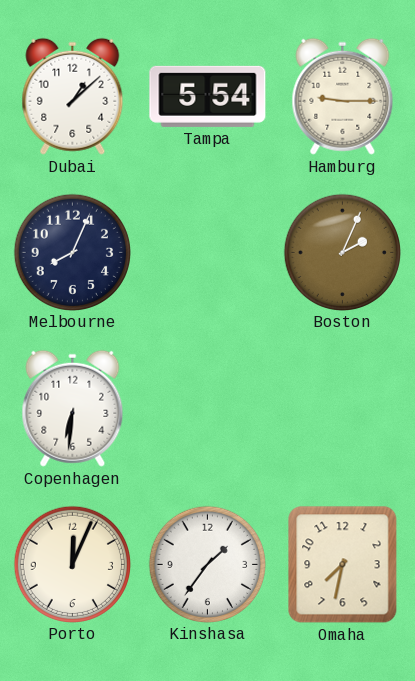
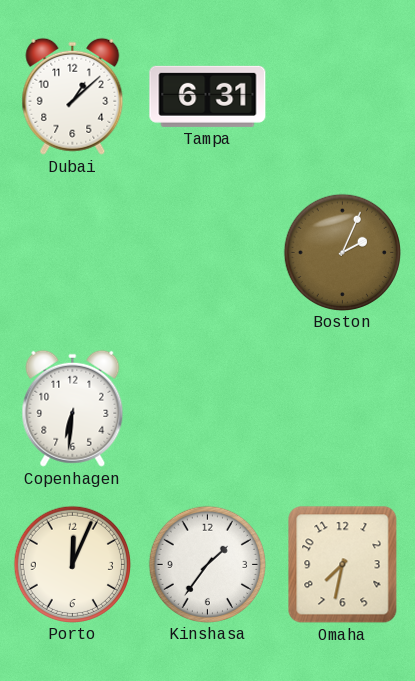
Tampa: 5:54 -> 6:31 (208, 96)
Hamburg: 9:15 -> none (343, 96)
Melbourne: 8:04 -> none (72, 252)
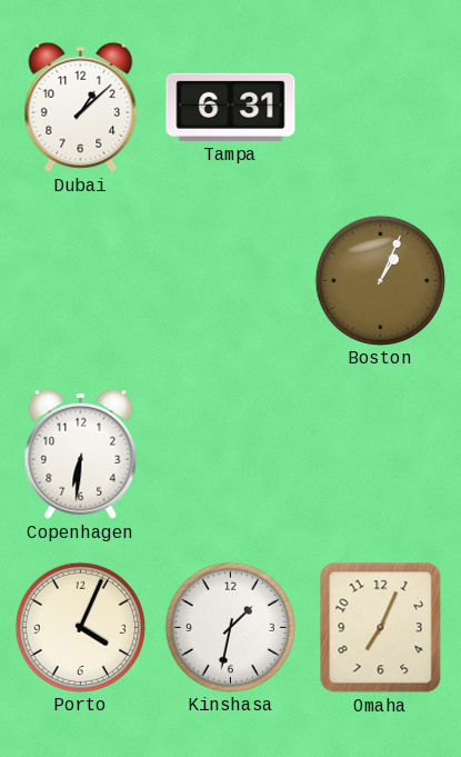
Boston: 2:04 -> 1:04 (380, 280)
Porto: 12:04 -> 4:04 (80, 627)
Kinshasa: 1:36 -> 1:32 (230, 627)
Omaha: 7:32 -> 7:04 (381, 628)
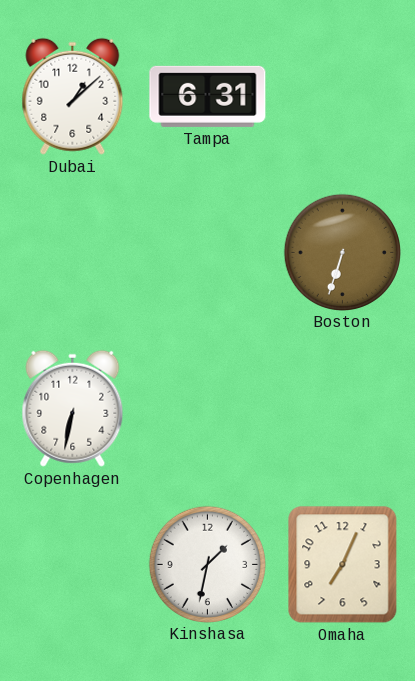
Boston: 1:04 -> 6:33 (342, 252)
Copenhagen: 6:31 -> 6:32 (73, 408)
Porto: 4:04 -> none (80, 627)
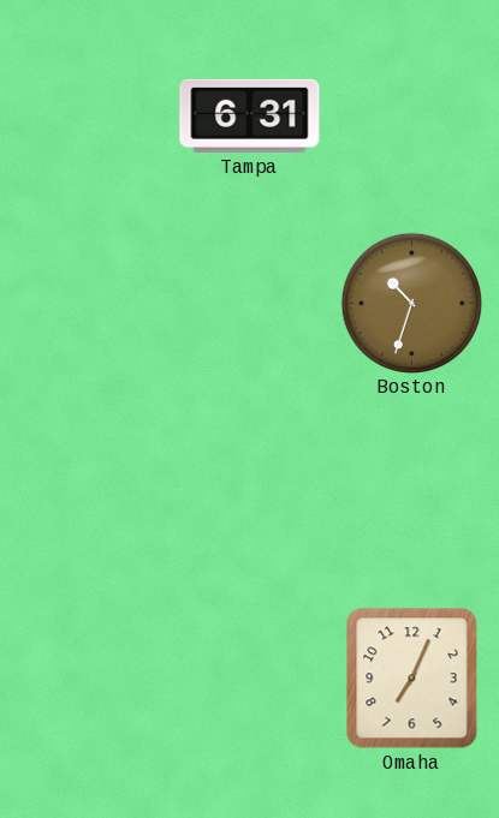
Dubai: 1:08 -> none (73, 96)
Boston: 6:33 -> 10:33 (411, 303)
Copenhagen: 6:32 -> none (73, 408)
Kinshasa: 1:32 -> none (207, 564)
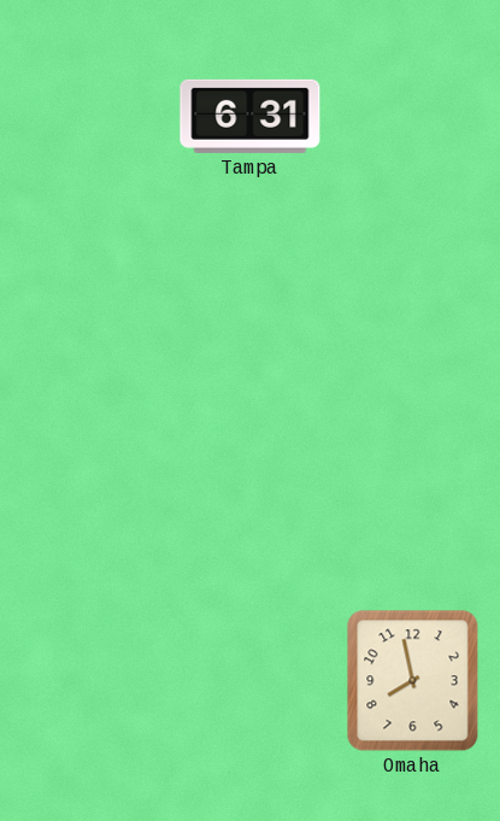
Boston: 10:33 -> none (411, 303)
Omaha: 7:04 -> 7:58 (413, 681)
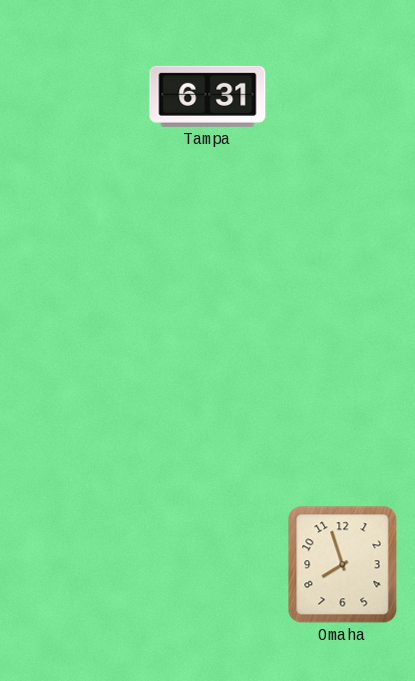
Omaha: 7:58 -> 7:57 (343, 565)
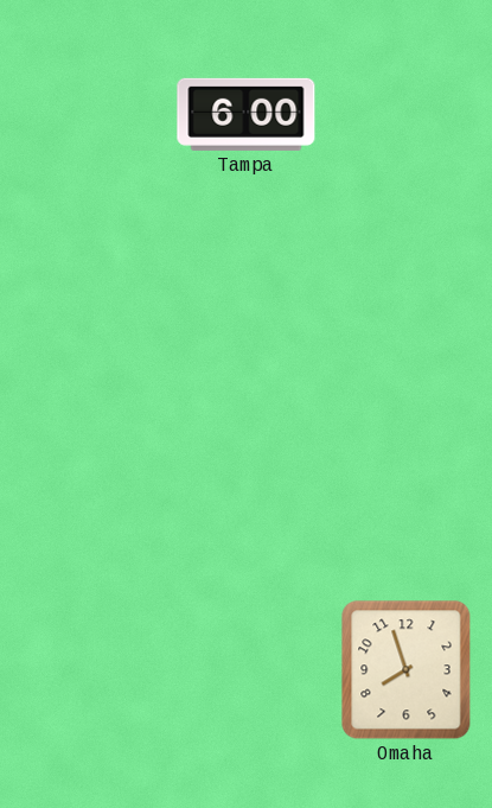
Tampa: 6:31 -> 6:00 (247, 114)
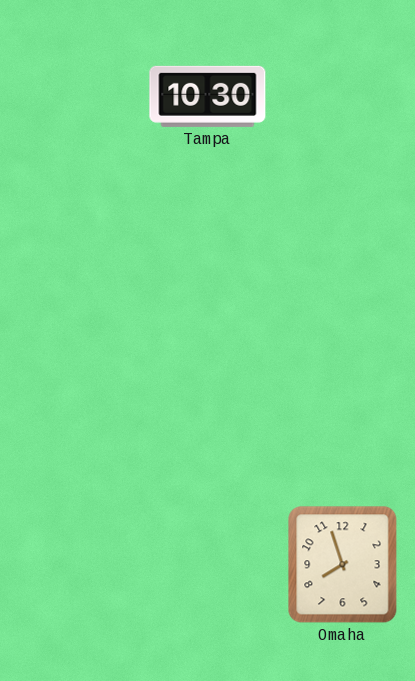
Tampa: 6:00 -> 10:30 (208, 96)
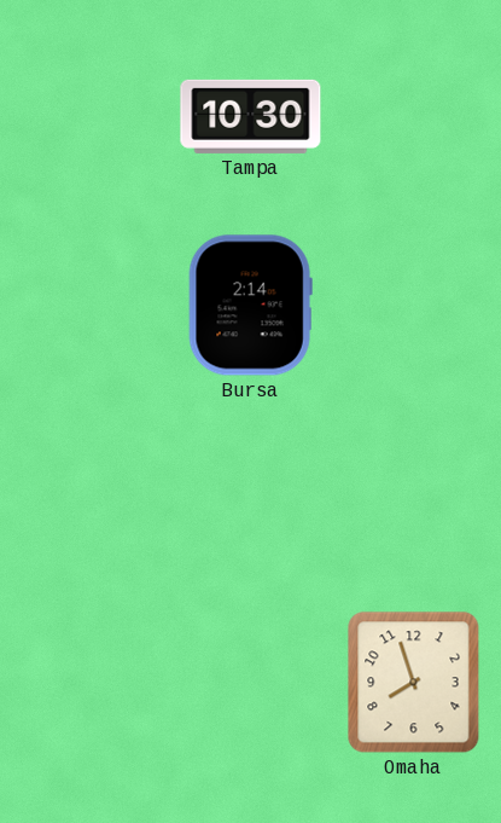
Bursa: none -> 2:14 (250, 306)
